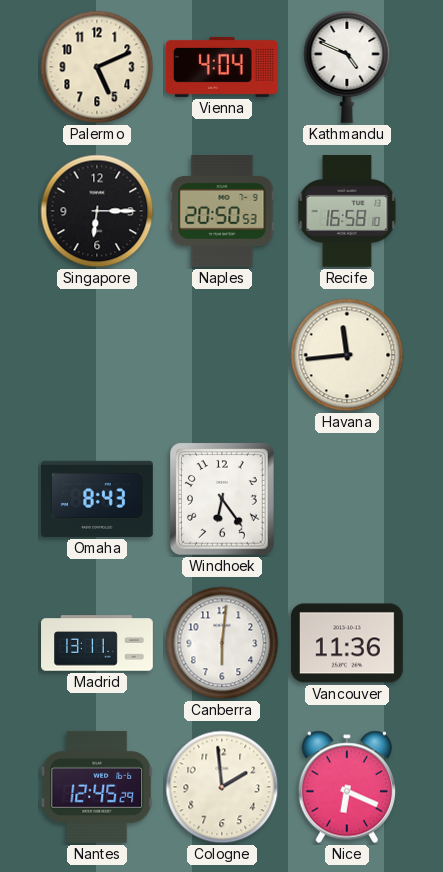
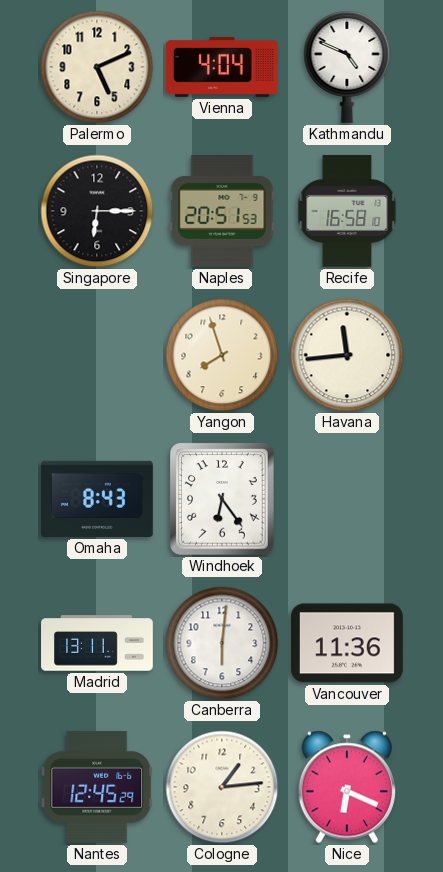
Naples: 20:50 -> 20:51 (222, 212)
Yangon: none -> 7:57 (222, 355)
Cologne: 1:59 -> 1:14 (222, 787)
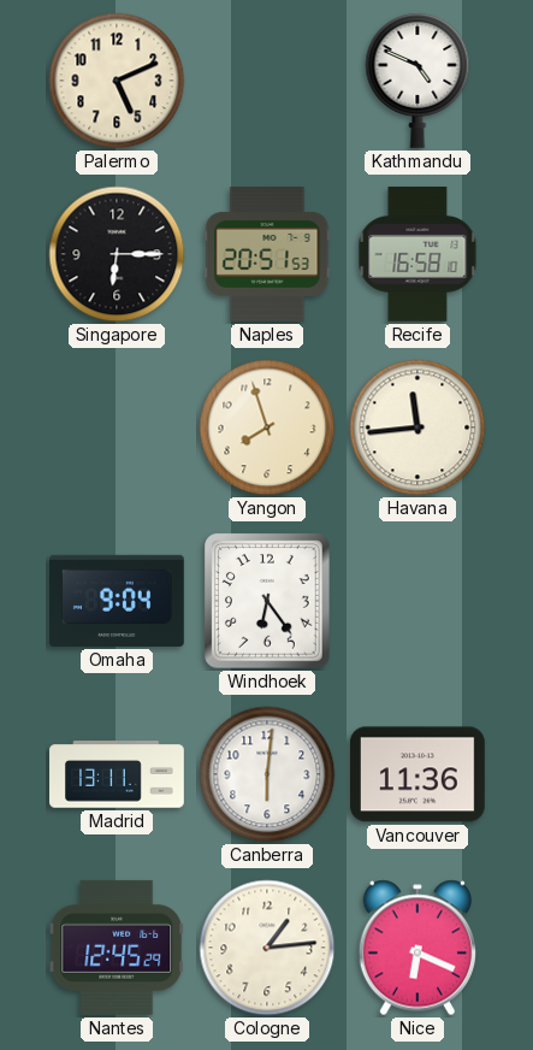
Vienna: 4:04 -> none (222, 67)
Omaha: 8:43 -> 9:04 (118, 601)
